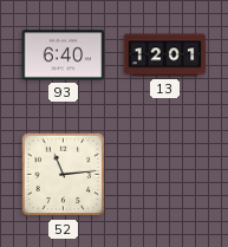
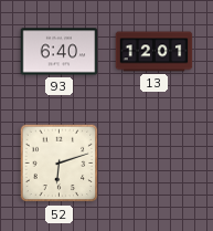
52: 11:14 -> 6:12 (60, 164)
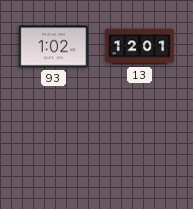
93: 6:40 -> 1:02 (54, 47)
52: 6:12 -> none (60, 164)
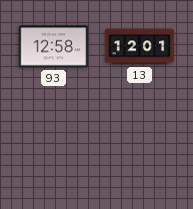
93: 1:02 -> 12:58 (54, 47)
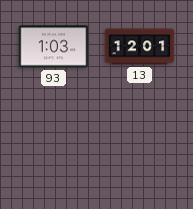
93: 12:58 -> 1:03 (54, 47)
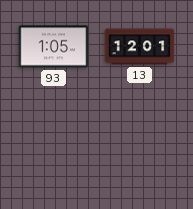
93: 1:03 -> 1:05 (54, 47)
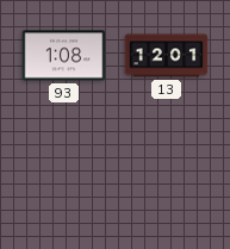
93: 1:05 -> 1:08 (64, 56)
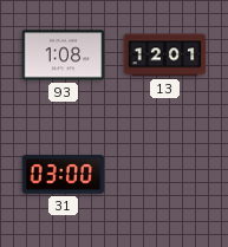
31: none -> 03:00 (64, 175)
